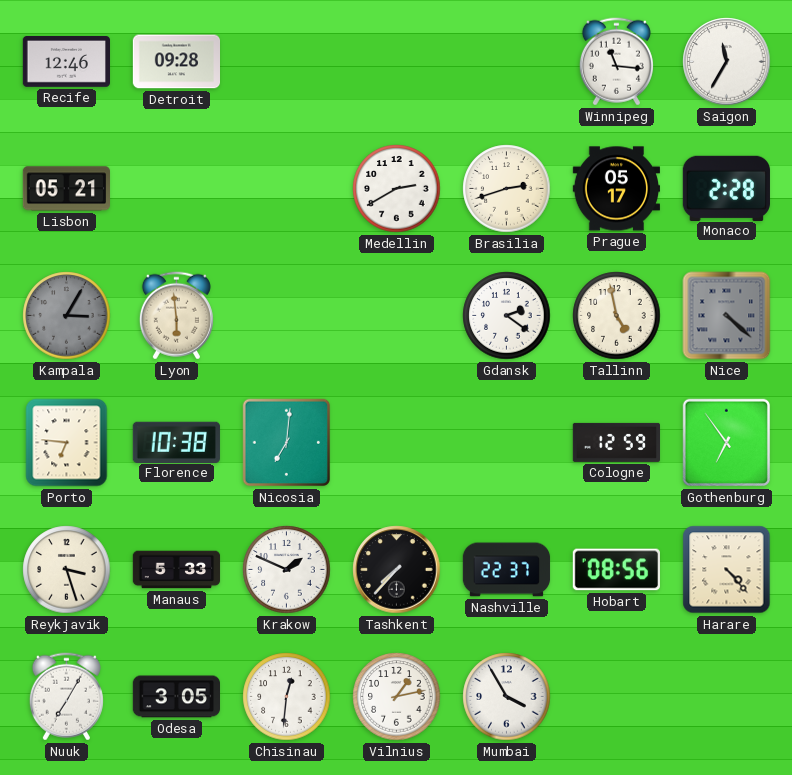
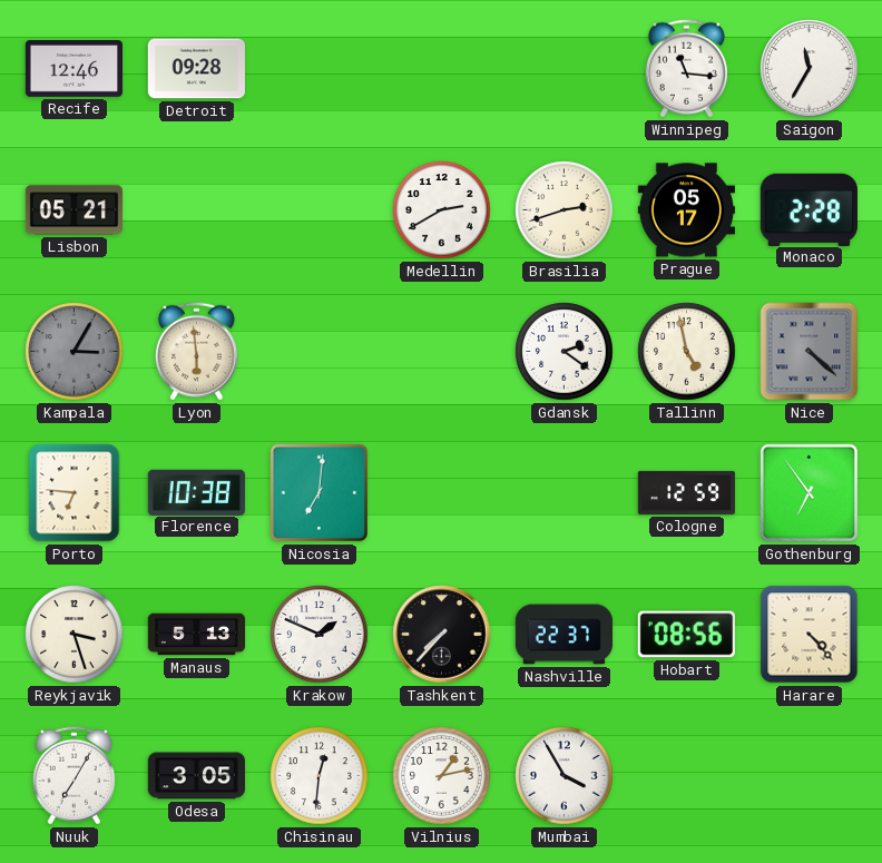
Manaus: 5:33 -> 5:13 (197, 635)
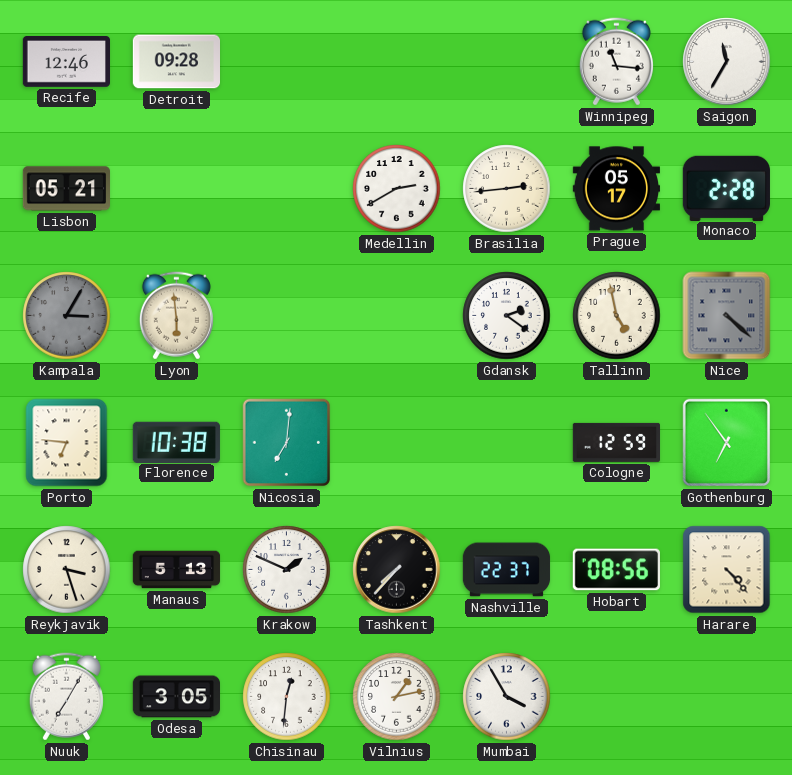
Brasilia: 2:42 -> 2:44 (507, 189)
